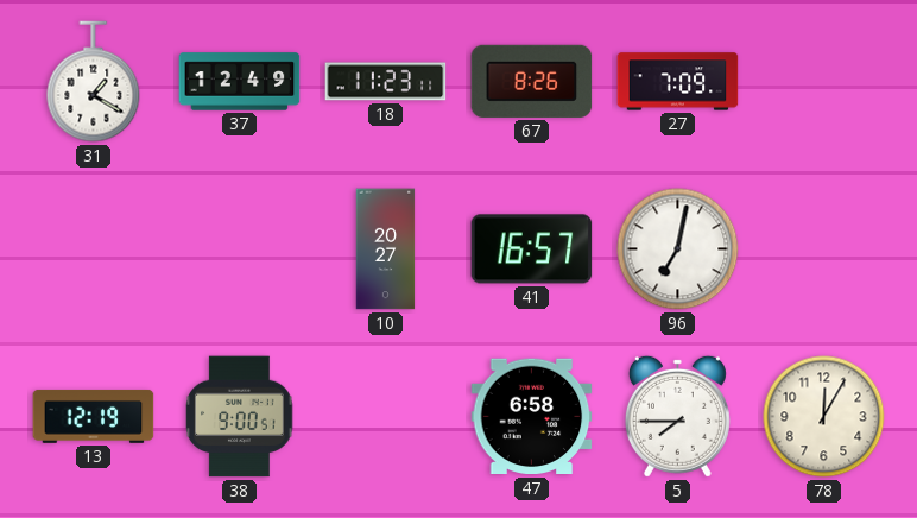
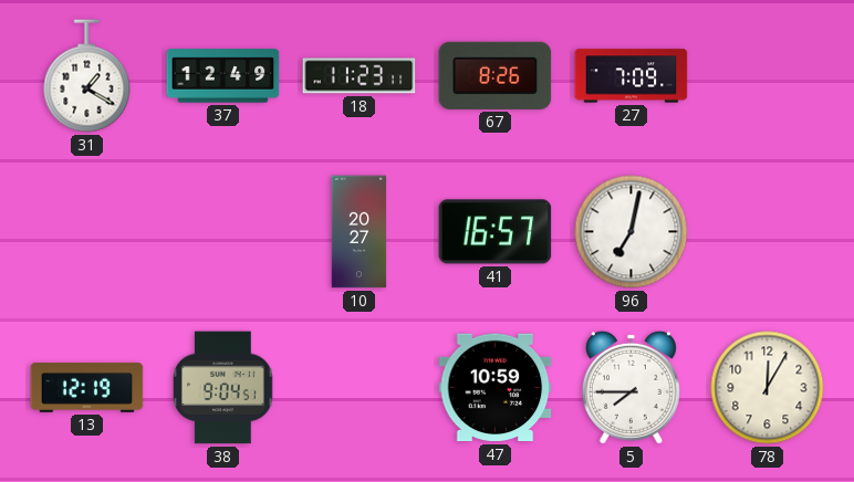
38: 9:00 -> 9:04 (223, 388)
47: 6:58 -> 10:59 (496, 388)
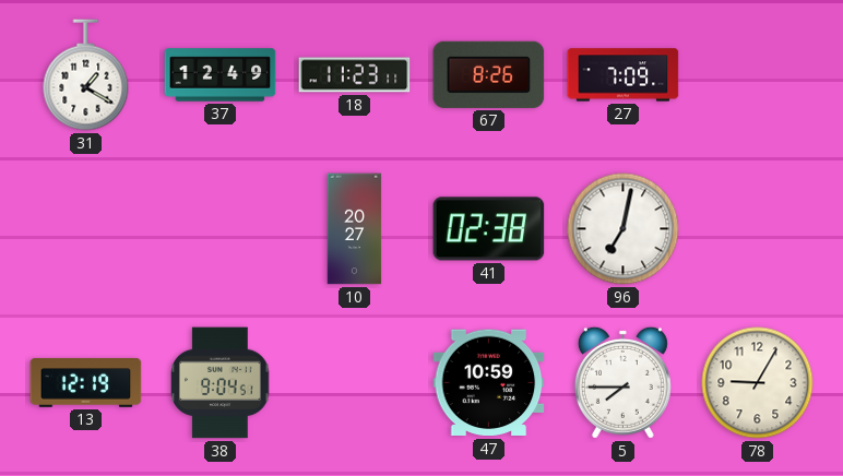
41: 16:57 -> 02:38 (489, 229)
78: 12:05 -> 9:05 (758, 383)
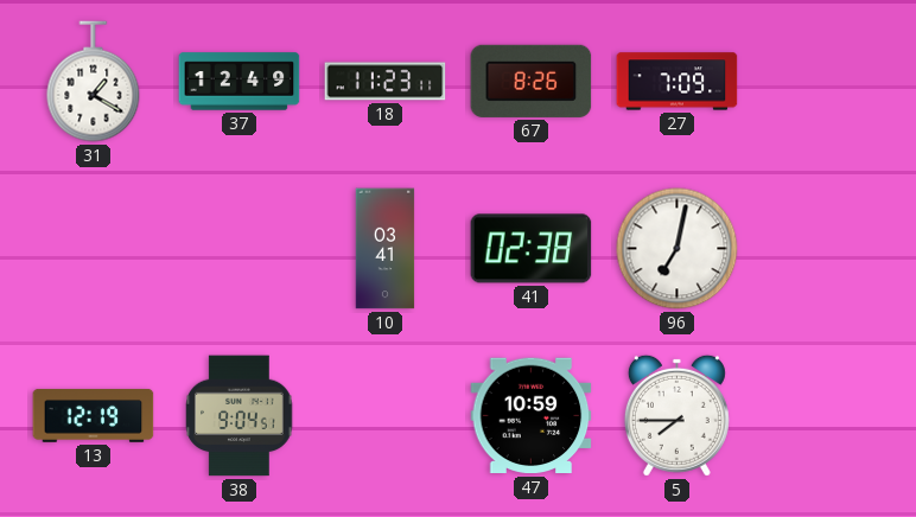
10: 20:27 -> 03:41 (386, 249)
78: 9:05 -> none (758, 383)
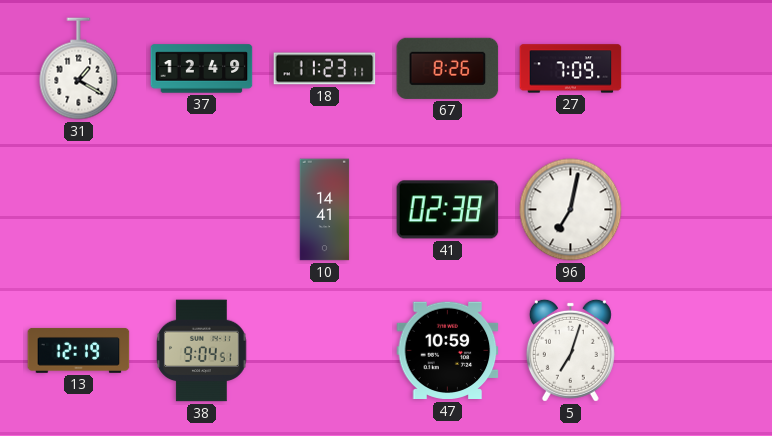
10: 03:41 -> 14:41 (325, 210)
5: 7:45 -> 7:03 (570, 350)
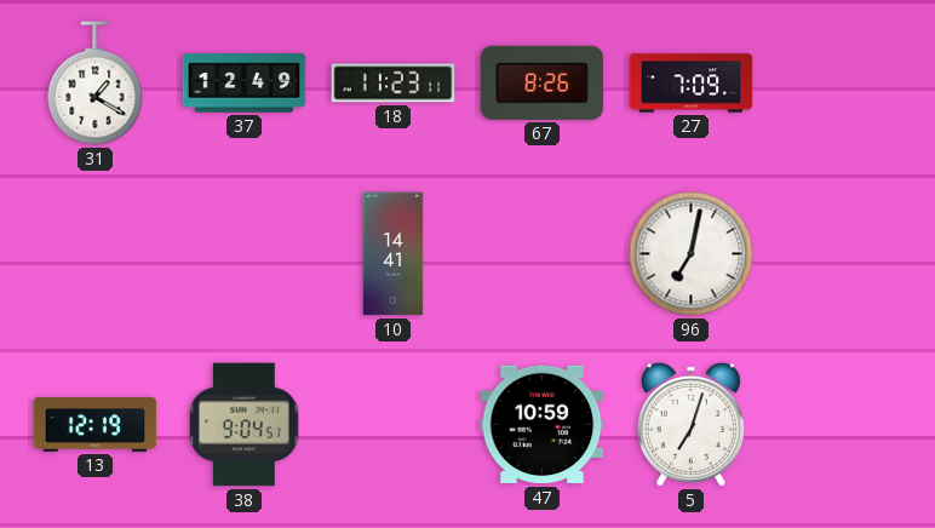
41: 02:38 -> none (448, 210)
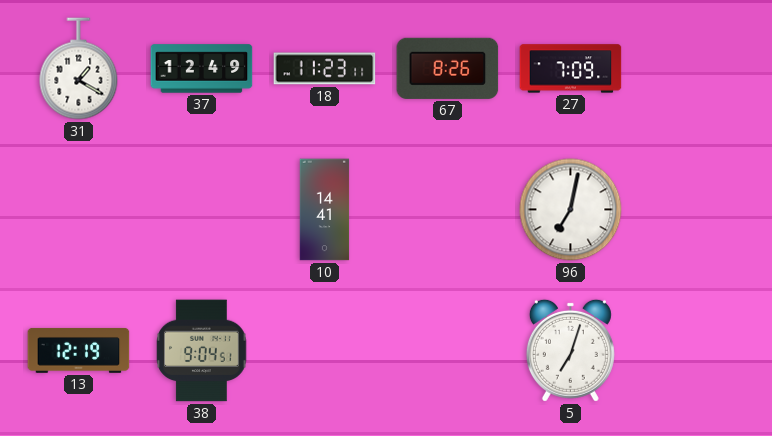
47: 10:59 -> none (543, 425)
